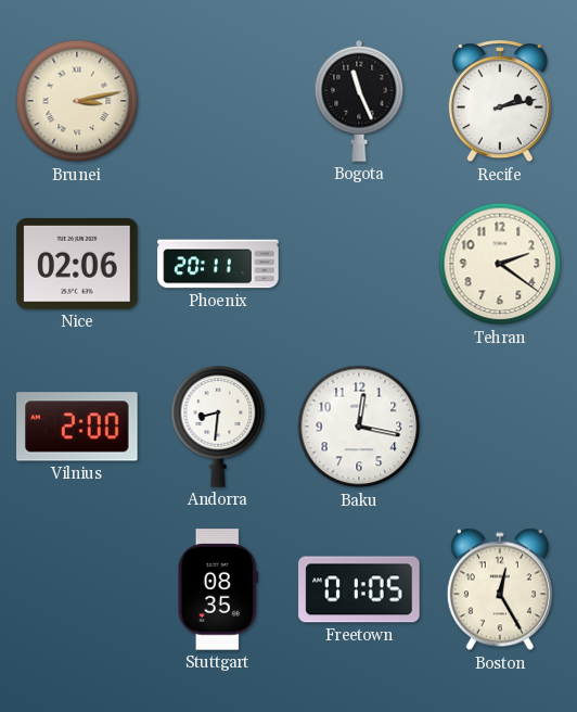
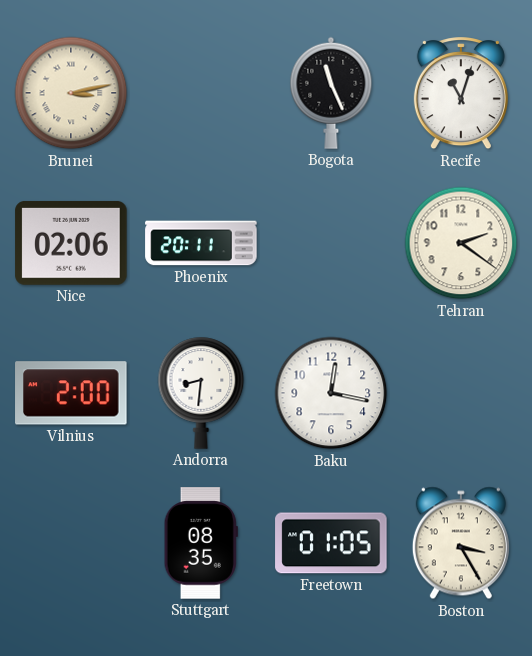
Recife: 2:13 -> 11:03 (461, 94)
Boston: 12:25 -> 3:25 (461, 543)
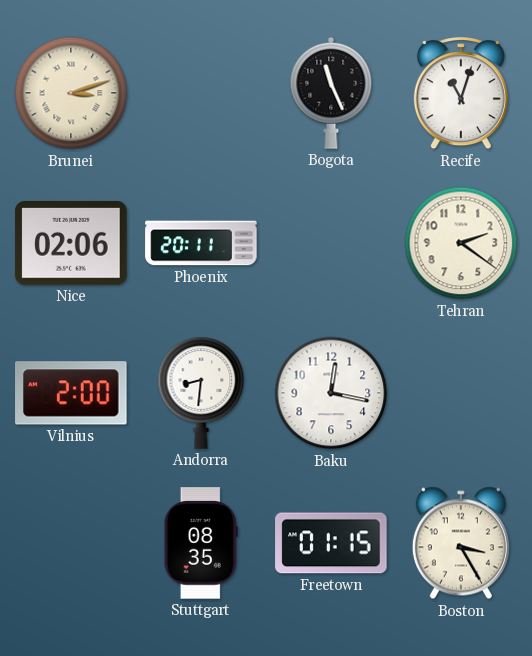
Brunei: 3:13 -> 3:12 (71, 93)
Freetown: 01:05 -> 01:15 (331, 543)
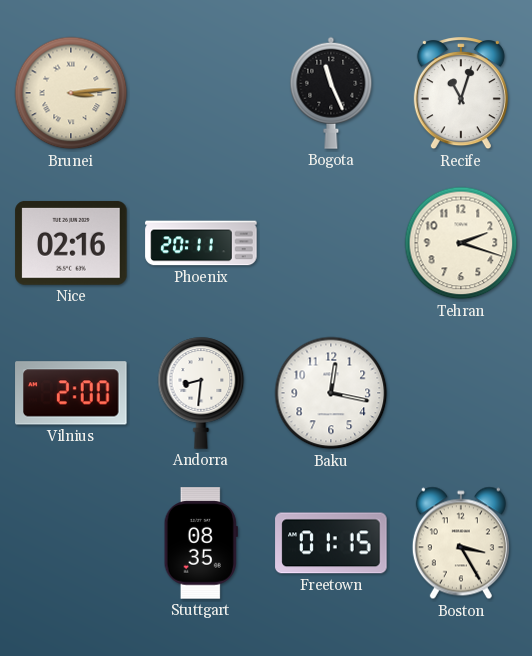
Brunei: 3:12 -> 3:14 (71, 93)
Nice: 02:06 -> 02:16 (71, 243)
Tehran: 2:21 -> 2:18 (461, 243)
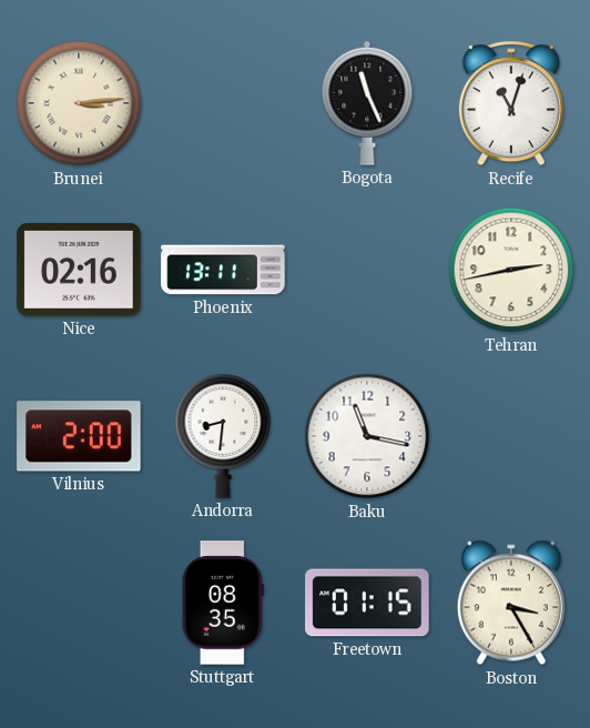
Phoenix: 20:11 -> 13:11 (223, 270)
Tehran: 2:18 -> 2:43 (511, 270)
Baku: 12:17 -> 11:17 (367, 436)
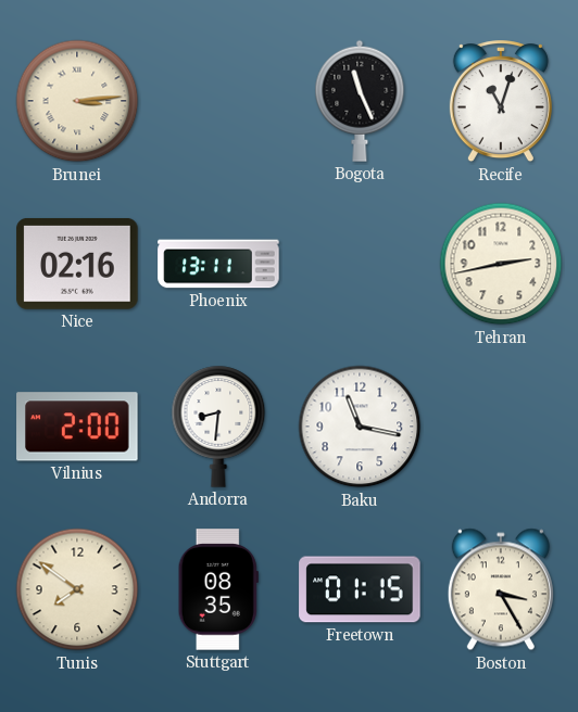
Tunis: none -> 7:51 (77, 589)
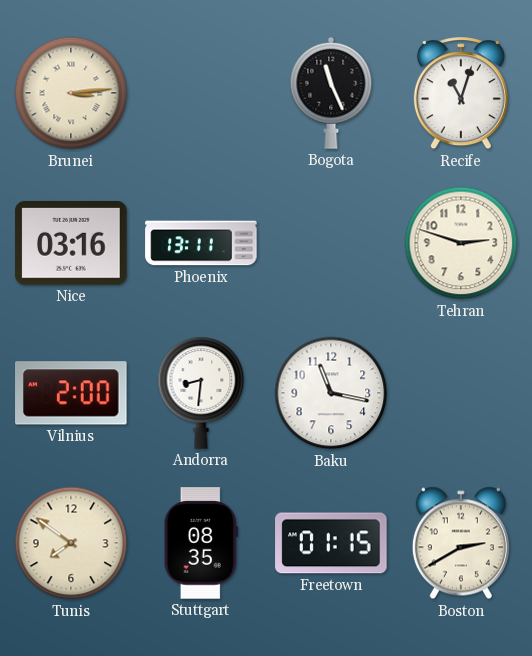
Nice: 02:16 -> 03:16 (71, 243)
Tehran: 2:43 -> 2:48 (461, 243)
Boston: 3:25 -> 2:40 (461, 543)
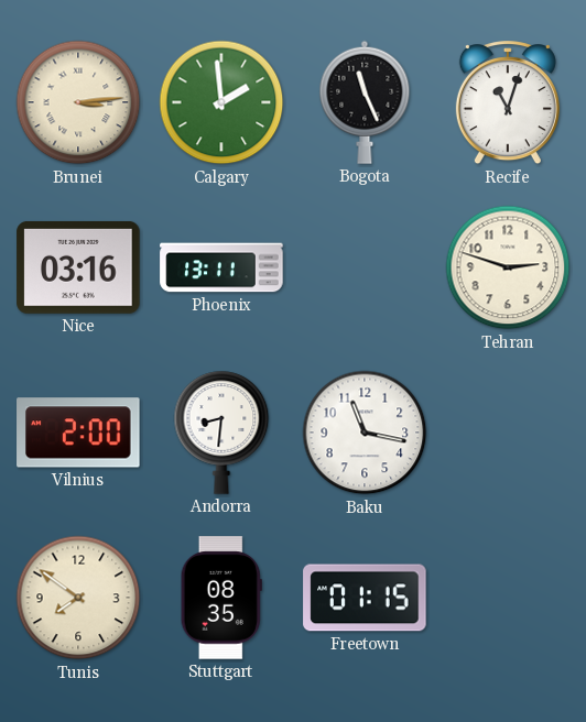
Calgary: none -> 1:59 (221, 102)
Boston: 2:40 -> none (461, 543)
